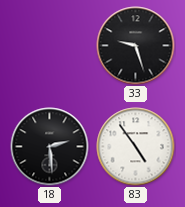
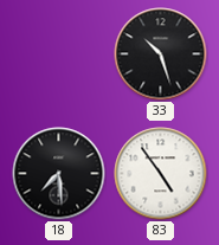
33: 9:27 -> 10:27 (161, 54)
18: 2:29 -> 7:29 (59, 174)
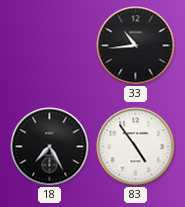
33: 10:27 -> 10:44 (136, 46)
18: 7:29 -> 7:25 (50, 147)
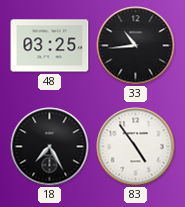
48: none -> 03:25 (50, 46)
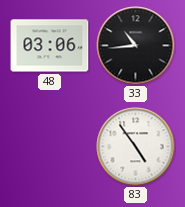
48: 03:25 -> 03:06 (50, 46)
18: 7:25 -> none (50, 147)
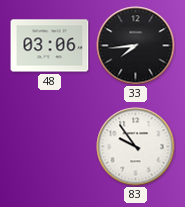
33: 10:44 -> 7:44 (136, 46)
83: 4:54 -> 9:54 (136, 147)
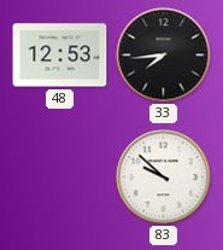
48: 03:06 -> 12:53 (60, 56)
83: 9:54 -> 9:52 (164, 178)
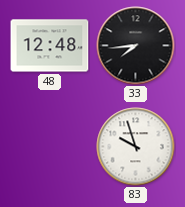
48: 12:53 -> 12:48 (50, 46)
83: 9:52 -> 9:57 (136, 147)
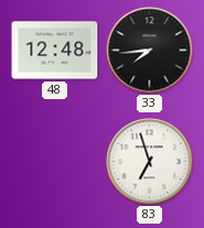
83: 9:57 -> 6:57 (150, 162)
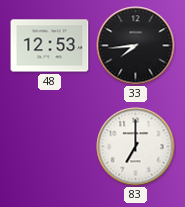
48: 12:48 -> 12:53 (50, 46)
83: 6:57 -> 7:00 (136, 147)
